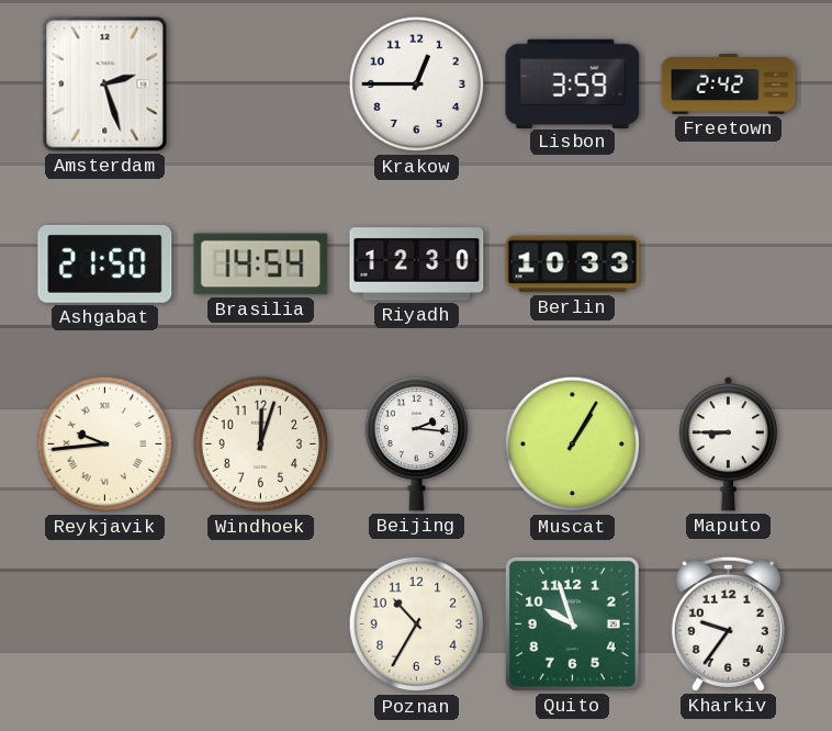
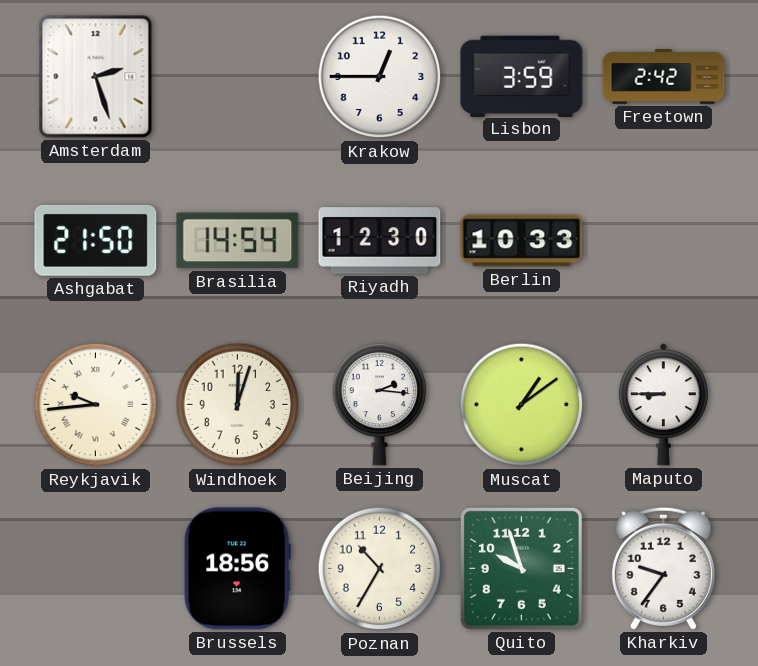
Muscat: 1:05 -> 1:09 (522, 405)
Brussels: none -> 18:56 (237, 569)
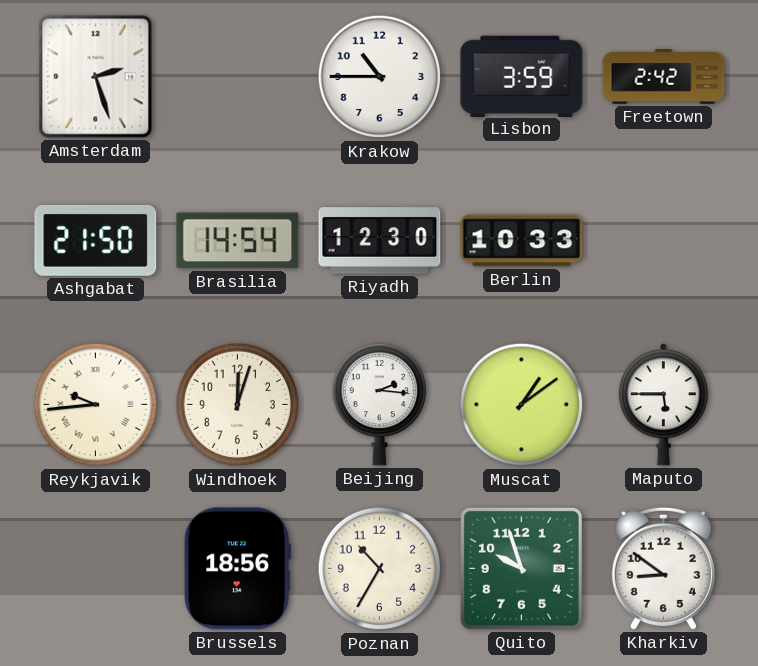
Krakow: 12:45 -> 10:45 (380, 77)
Maputo: 8:45 -> 5:45 (663, 405)
Kharkiv: 9:36 -> 8:51 (663, 568)
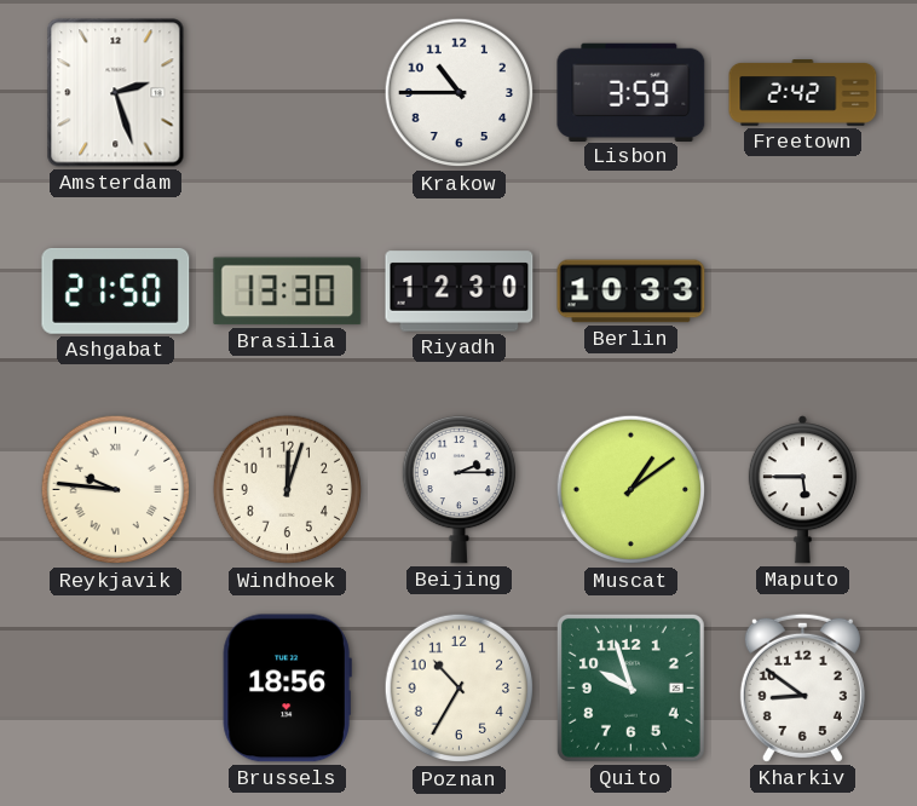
Brasilia: 14:54 -> 13:30 (288, 292)
Reykjavik: 9:44 -> 9:46 (116, 490)
Beijing: 2:16 -> 2:15 (458, 489)
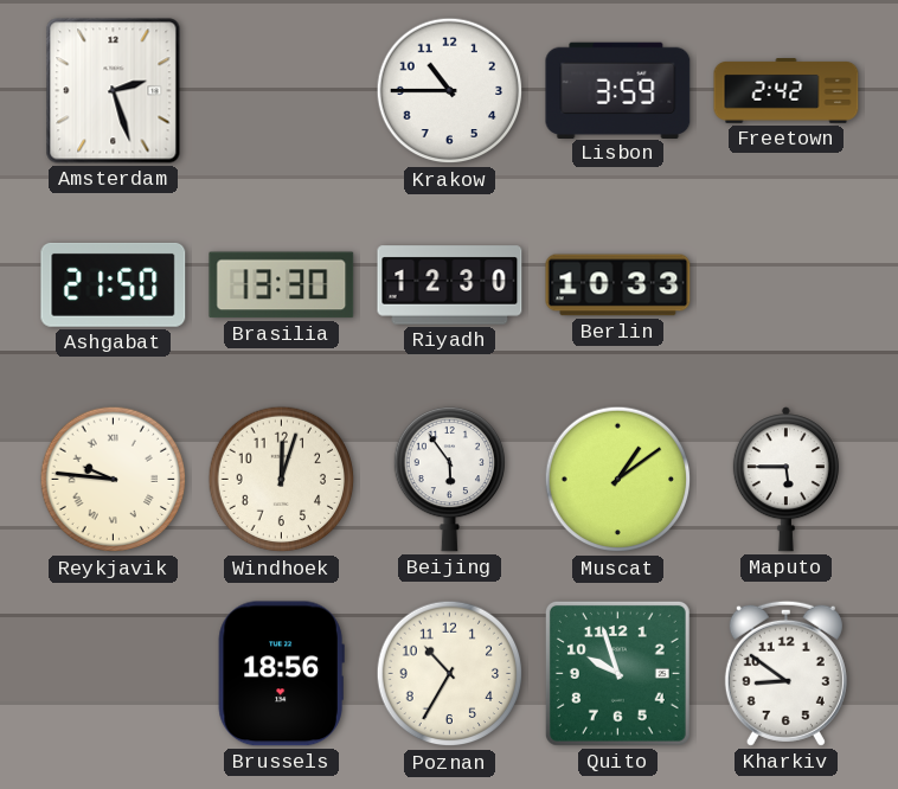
Beijing: 2:15 -> 5:54 (449, 479)
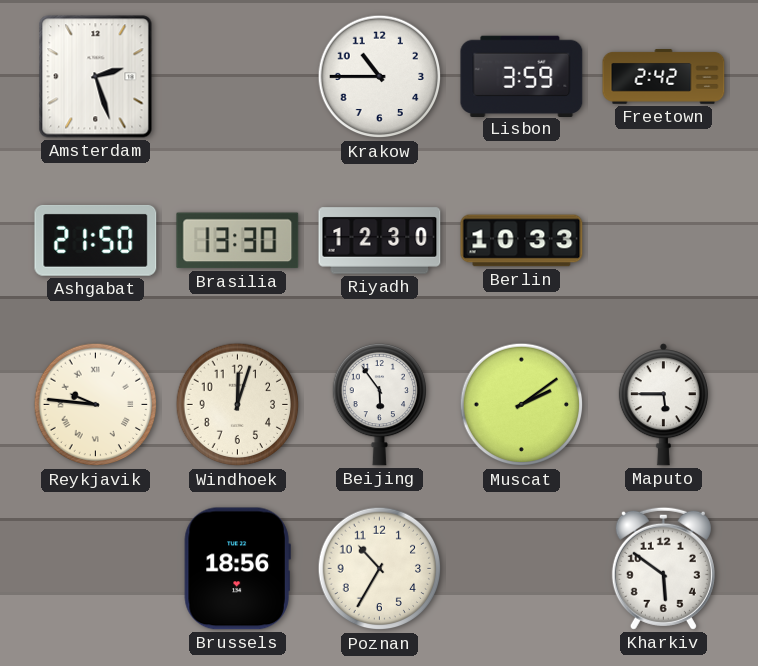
Muscat: 1:09 -> 2:09 (522, 405)
Quito: 9:57 -> none (617, 673)
Kharkiv: 8:51 -> 5:51 (663, 568)
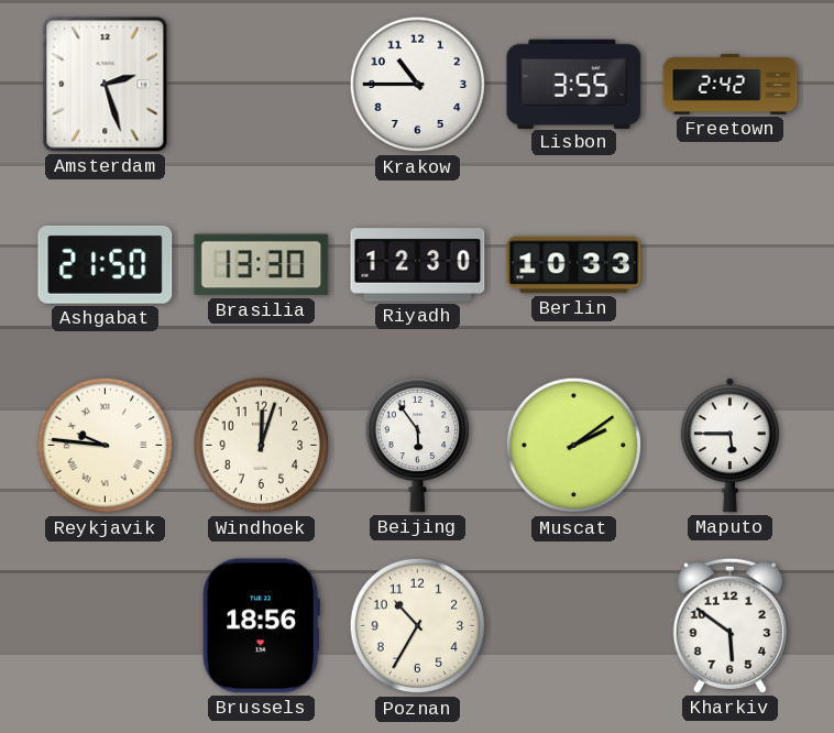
Lisbon: 3:59 -> 3:55 (574, 84)
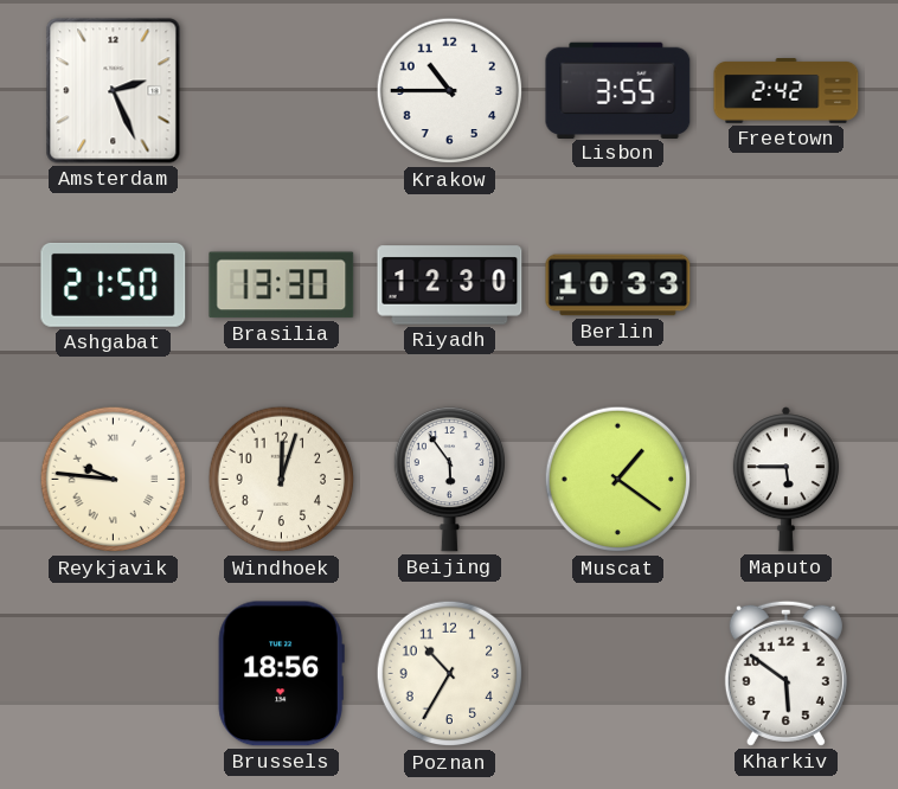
Amsterdam: 2:27 -> 2:26 (114, 91)
Muscat: 2:09 -> 1:21 (618, 480)
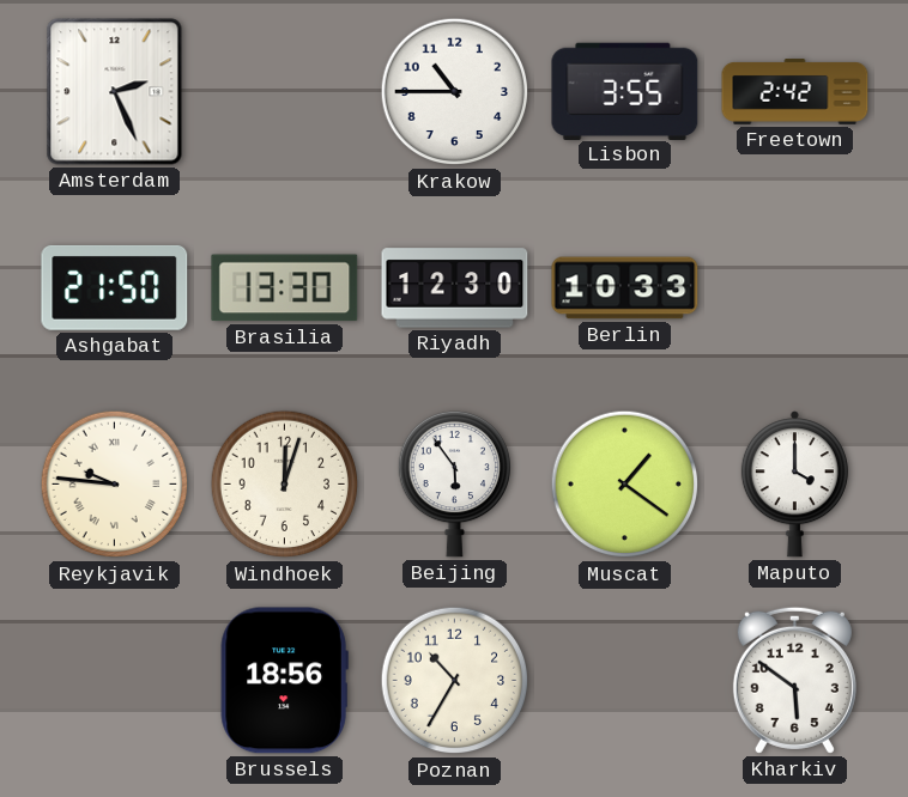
Maputo: 5:45 -> 4:00 (794, 485)
